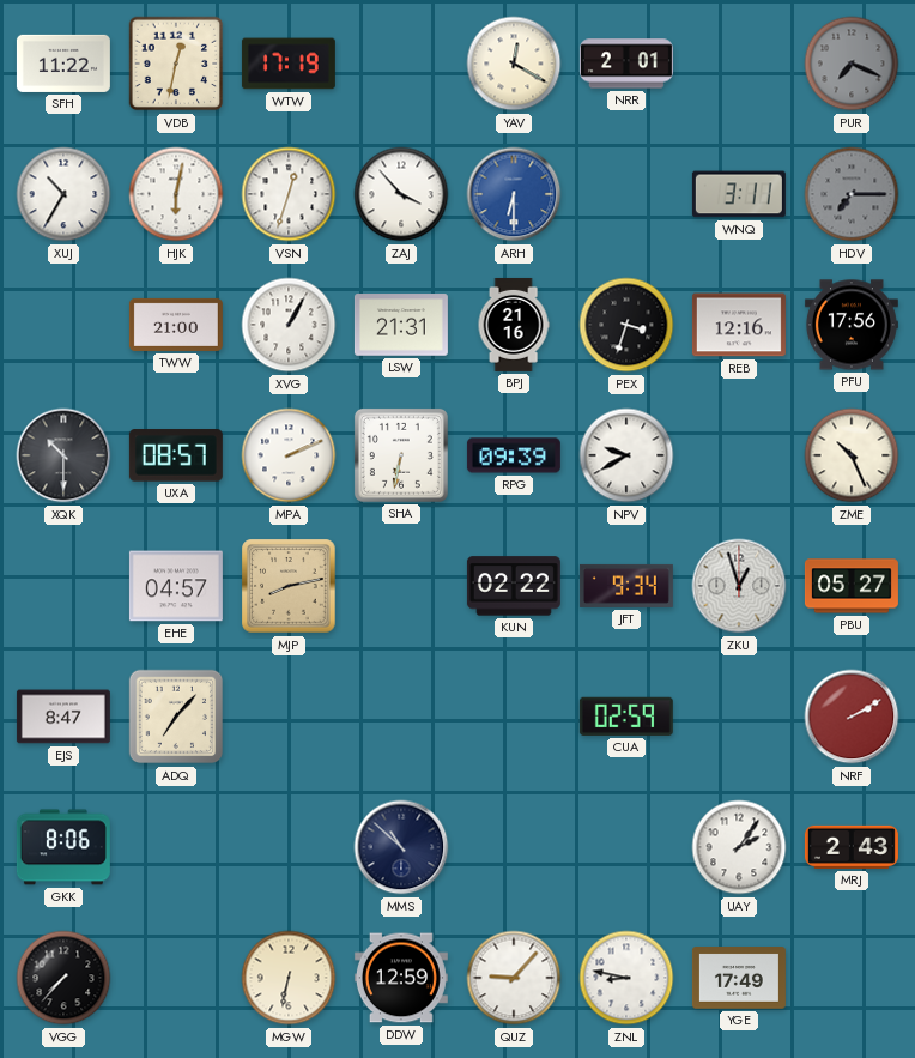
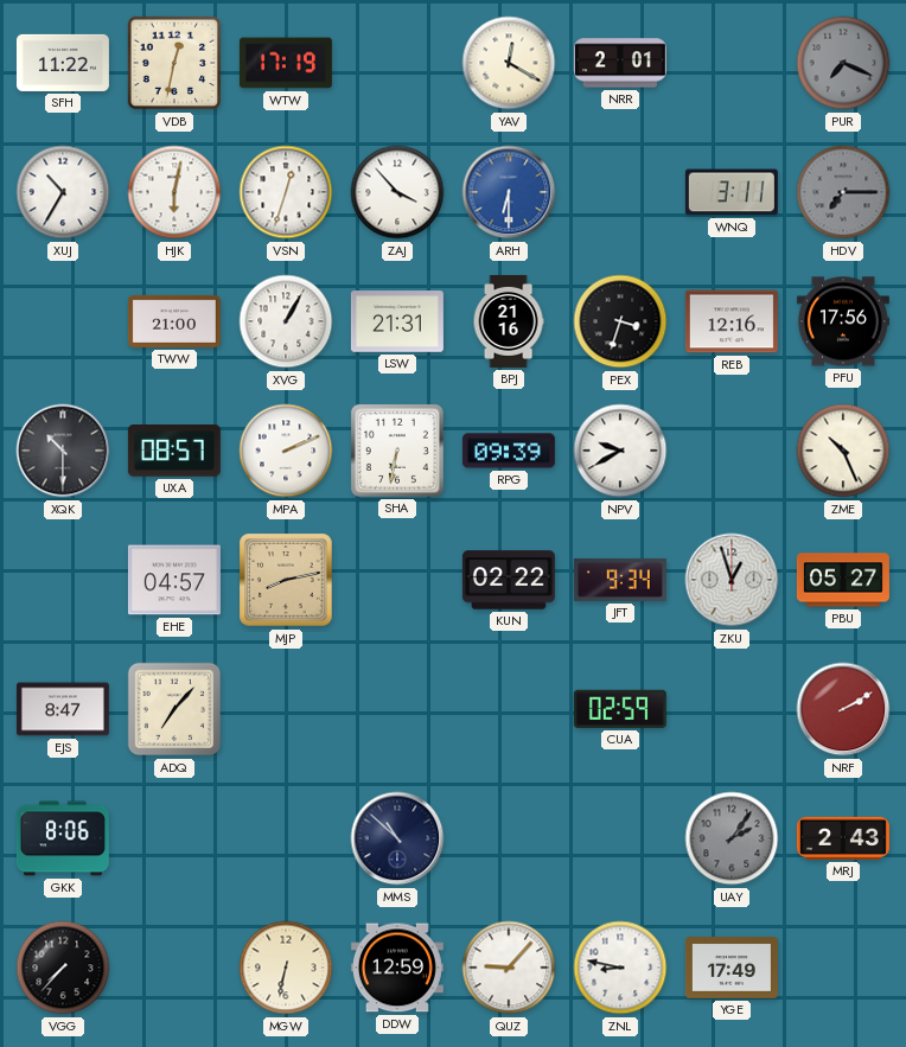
UAY dial: white -> grey (732, 838)
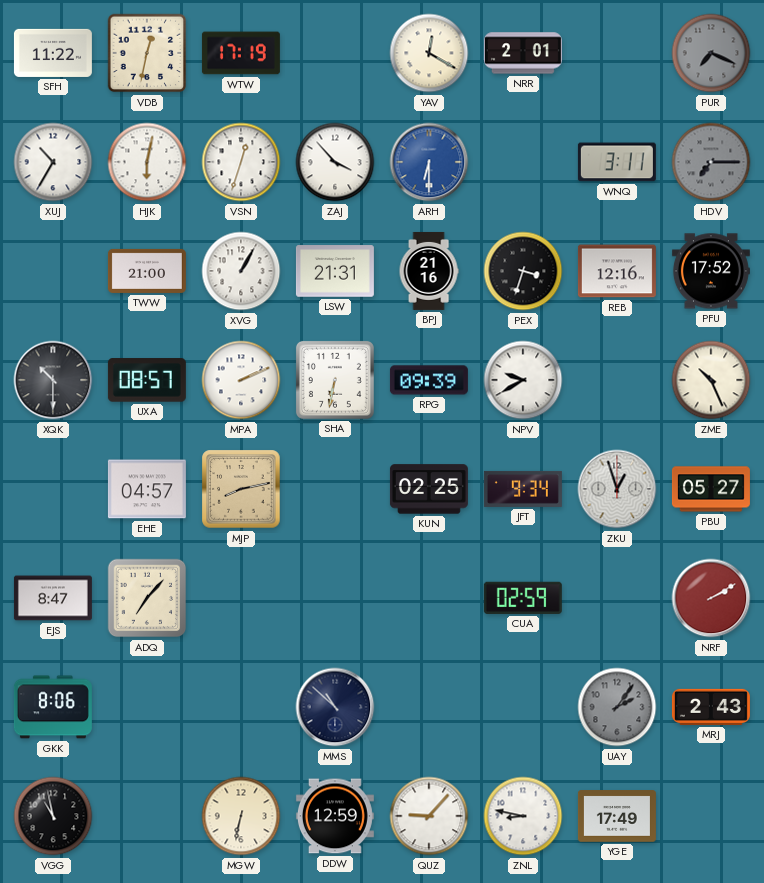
PFU: 17:56 -> 17:52 (711, 271)
KUN: 02:22 -> 02:25 (429, 489)
VGG: 7:37 -> 10:58 (53, 816)
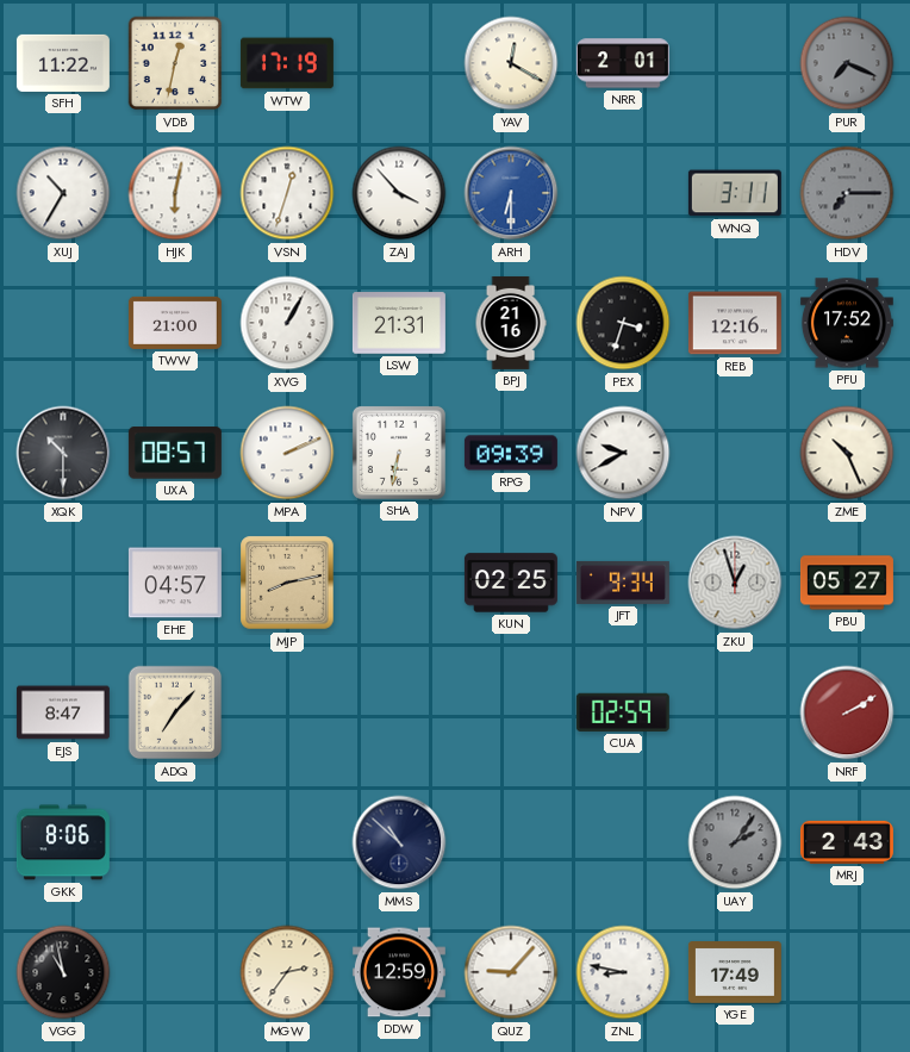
MGW: 6:32 -> 2:36 (287, 972)
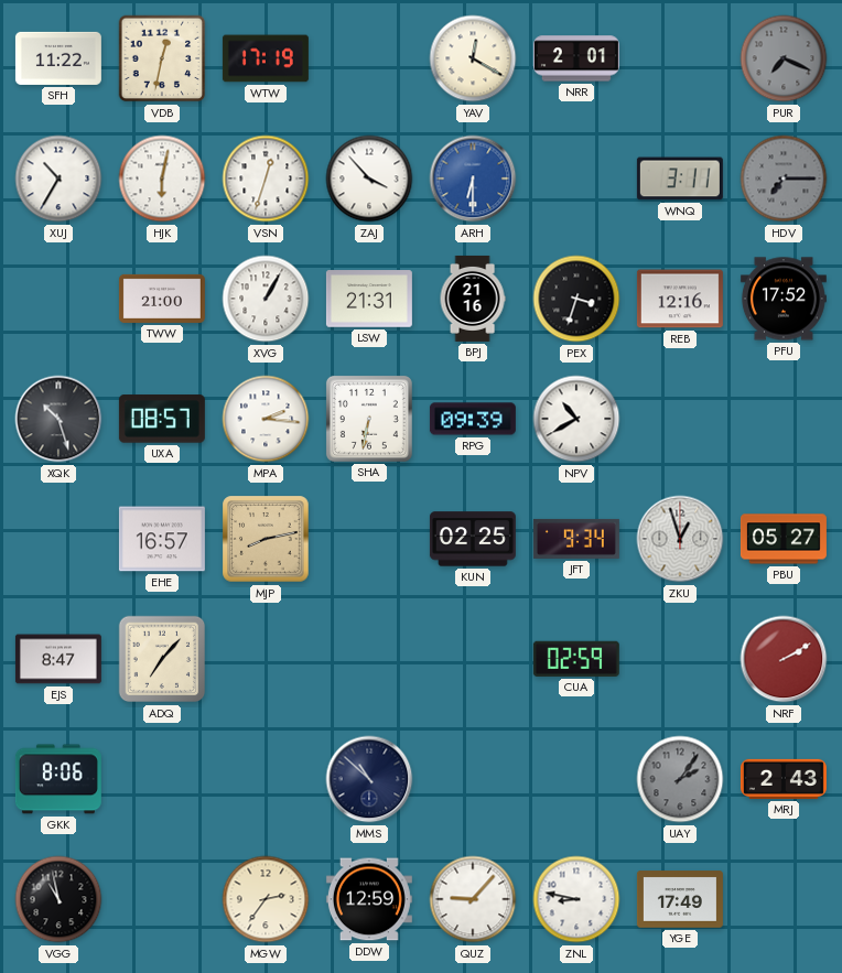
XQK: 10:30 -> 10:27 (58, 419)
MPA: 2:11 -> 2:16 (266, 419)
NPV: 9:40 -> 10:40 (576, 419)
ZME: 10:26 -> none (847, 453)
EHE: 04:57 -> 16:57 (162, 539)
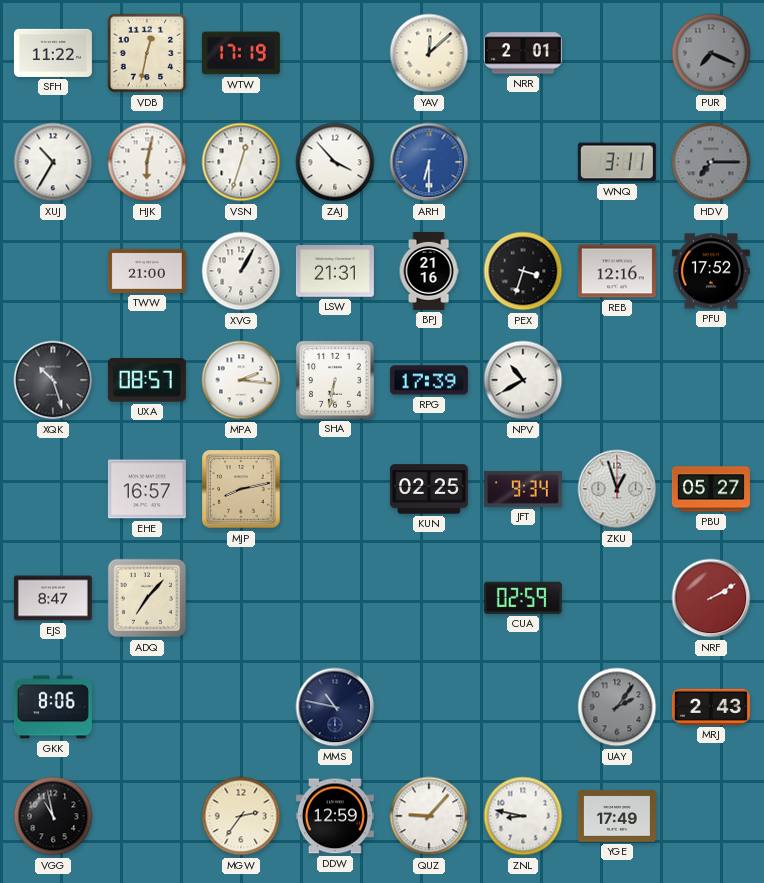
YAV: 12:20 -> 12:08 (429, 53)
RPG: 09:39 -> 17:39 (429, 380)
MMS: 10:52 -> 10:47 (335, 707)
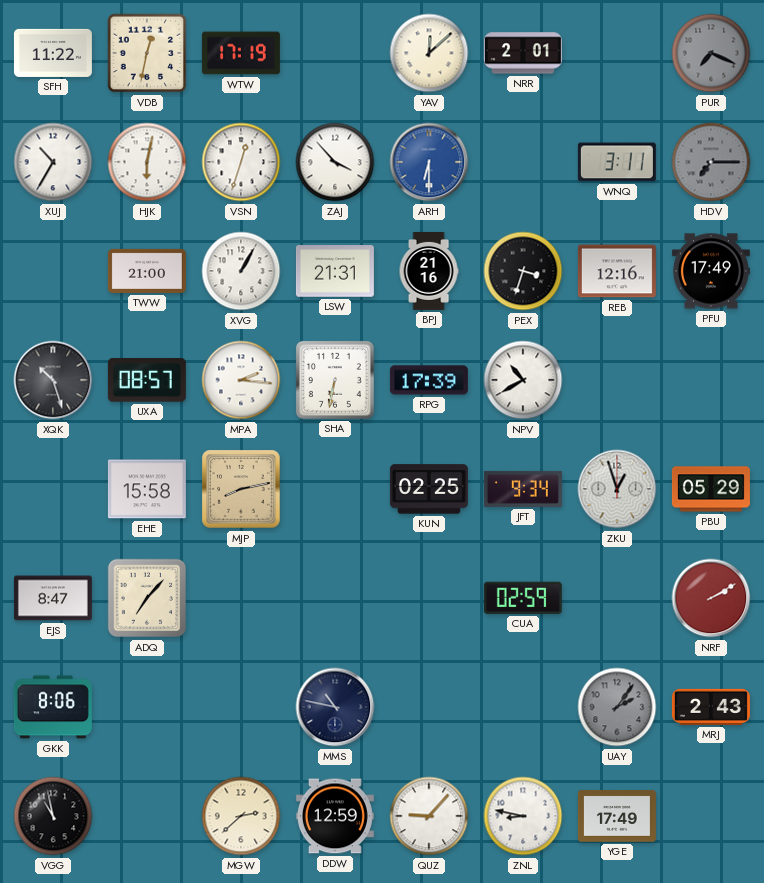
PFU: 17:52 -> 17:49 (711, 271)
EHE: 16:57 -> 15:58 (147, 489)
PBU: 05:27 -> 05:29 (711, 489)
MGW: 2:36 -> 2:38 (241, 816)
